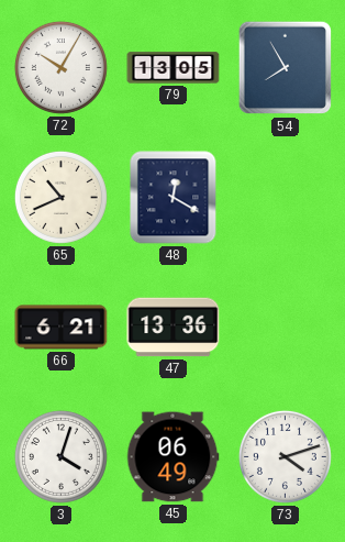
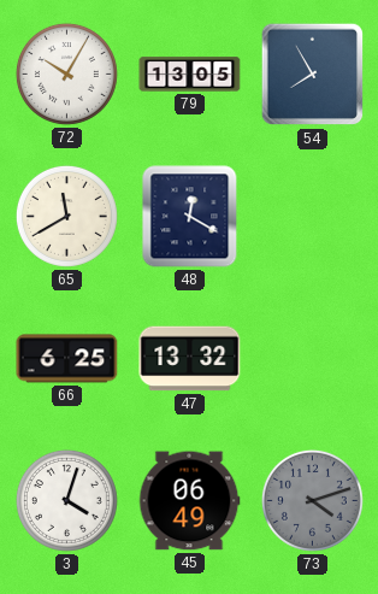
65: 10:41 -> 11:40 (66, 216)
66: 6:21 -> 6:25 (67, 359)
47: 13:36 -> 13:32 (190, 359)
73 dial: white -> grey (312, 500)
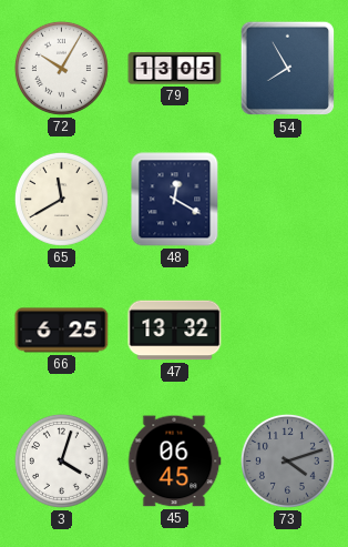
45: 06:49 -> 06:45 (174, 462)
